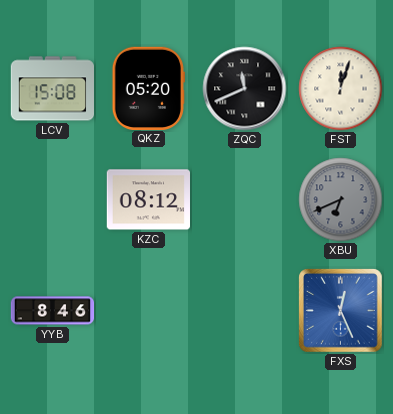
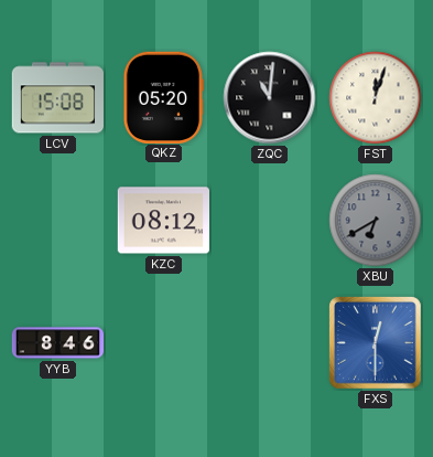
ZQC: 11:41 -> 11:01 (270, 98)
XBU: 6:41 -> 6:40 (376, 221)
FXS: 12:26 -> 12:30 (376, 343)
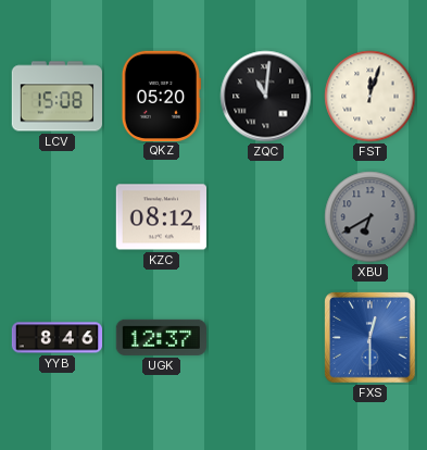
UGK: none -> 12:37 (161, 337)
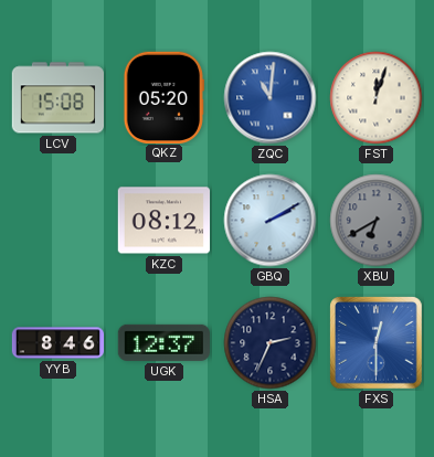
ZQC dial: black -> blue (271, 98)
GBQ: none -> 2:10 (271, 221)
HSA: none -> 2:34 (271, 343)
